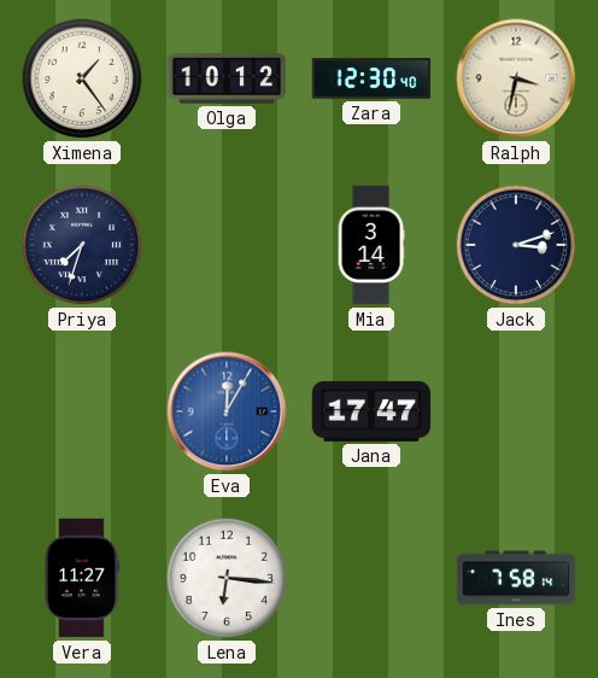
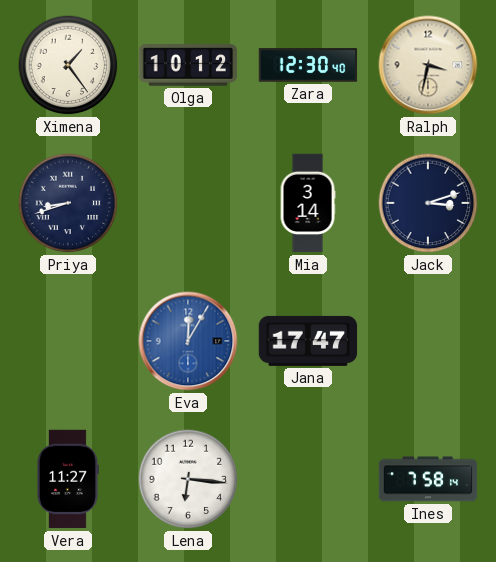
Priya: 7:33 -> 8:42 (68, 203)
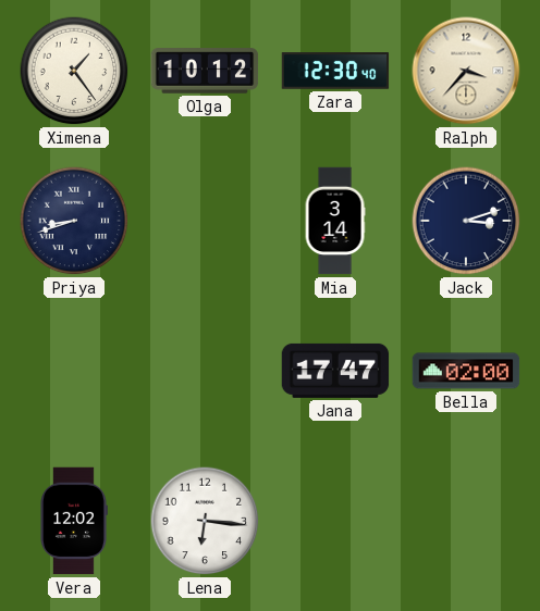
Ralph: 3:32 -> 3:37 (466, 71)
Eva: 12:05 -> none (188, 341)
Bella: none -> 02:00 (466, 371)
Vera: 11:27 -> 12:02 (74, 521)
Ines: 7:58 -> none (428, 479)
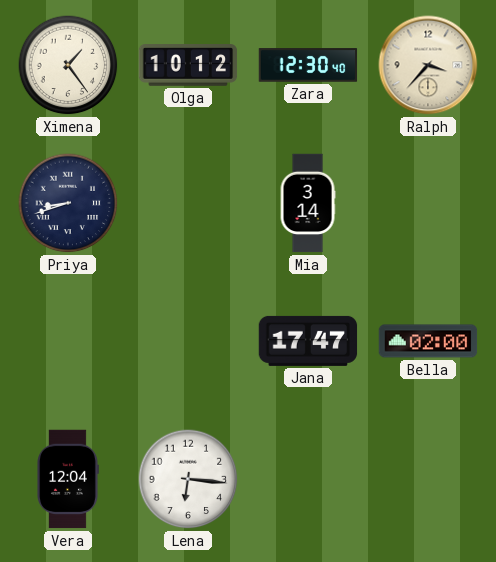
Jack: 3:12 -> none (466, 221)
Vera: 12:02 -> 12:04 (68, 479)
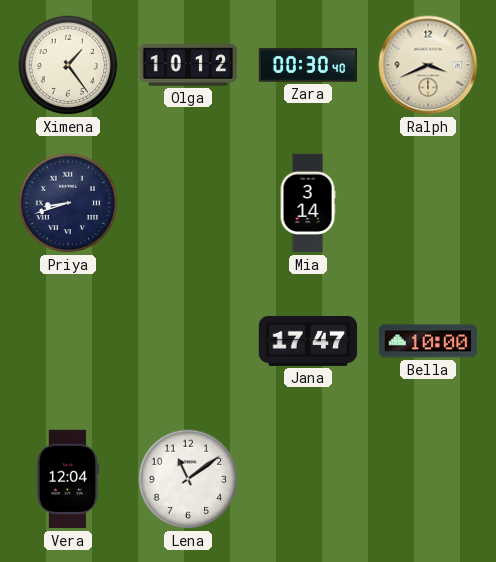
Zara: 12:30 -> 00:30 (308, 65)
Ralph: 3:37 -> 3:41 (428, 65)
Bella: 02:00 -> 10:00 (428, 341)
Lena: 6:16 -> 11:09 (188, 479)
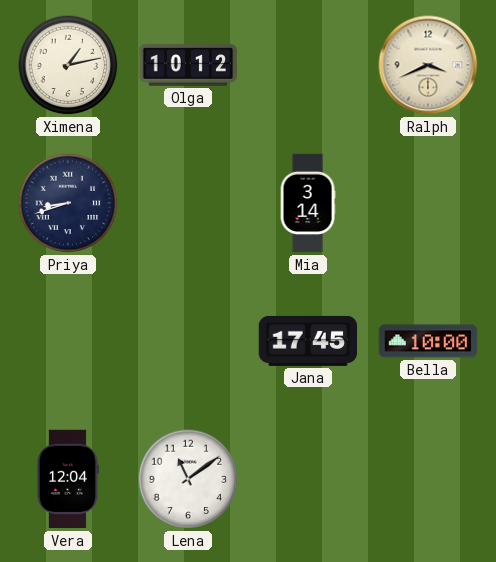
Ximena: 1:24 -> 1:13 (68, 65)
Zara: 00:30 -> none (308, 65)
Jana: 17:47 -> 17:45 (308, 341)
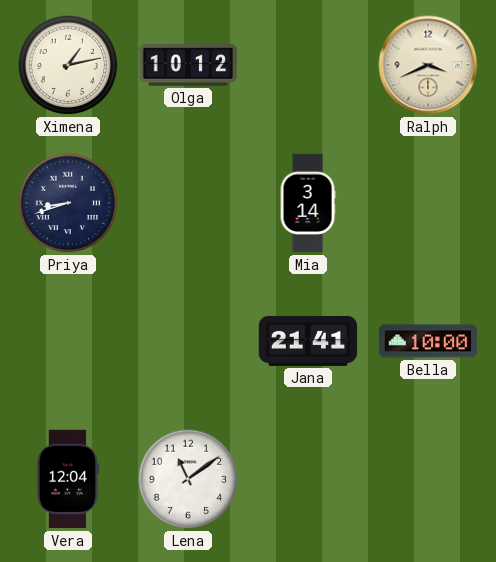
Jana: 17:45 -> 21:41 (308, 341)
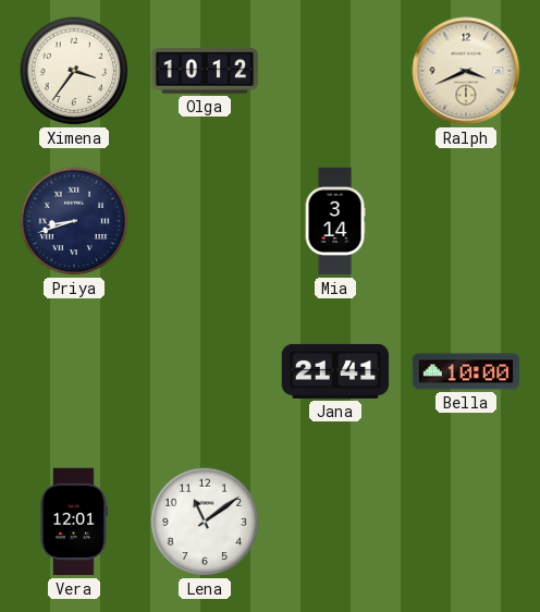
Ximena: 1:13 -> 3:36 (74, 71)
Vera: 12:04 -> 12:01 (74, 522)
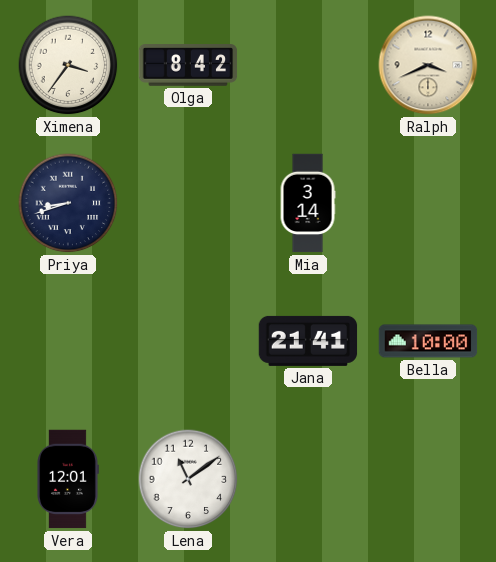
Olga: 10:12 -> 8:42 (188, 65)
